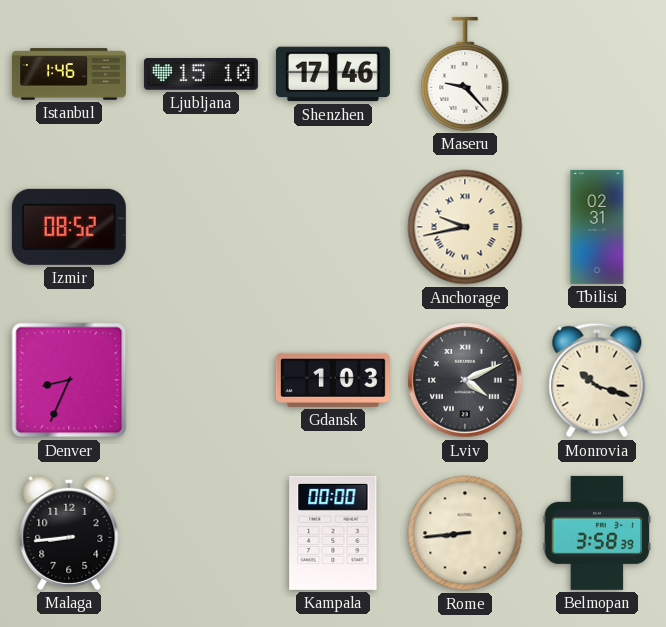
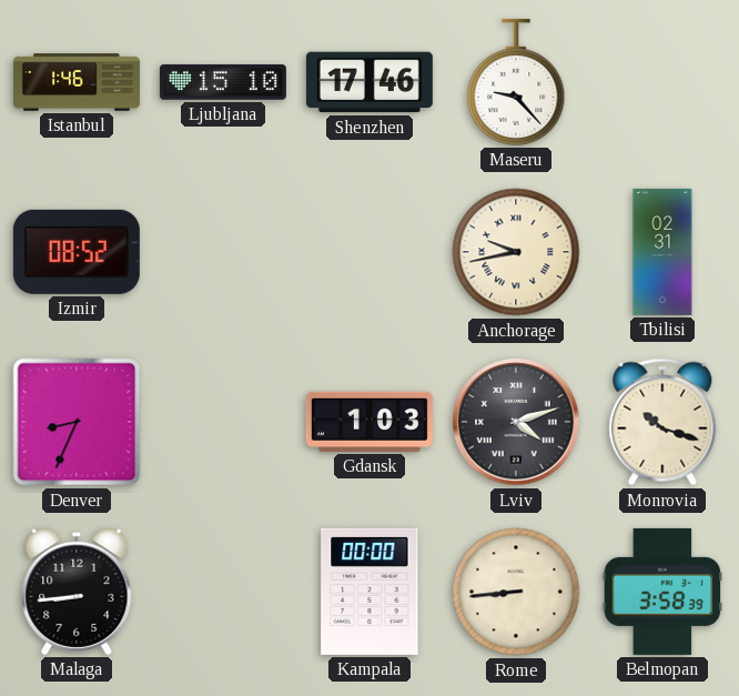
Lviv: 4:11 -> 4:12 (516, 422)
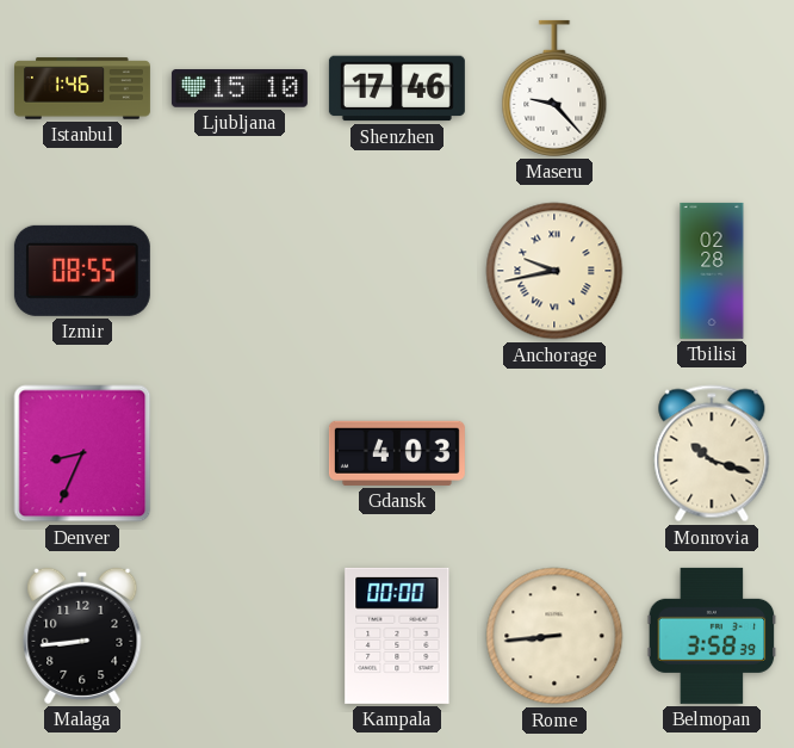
Izmir: 08:52 -> 08:55 (82, 271)
Tbilisi: 02:31 -> 02:28 (712, 271)
Gdansk: 1:03 -> 4:03 (397, 453)
Lviv: 4:12 -> none (516, 422)
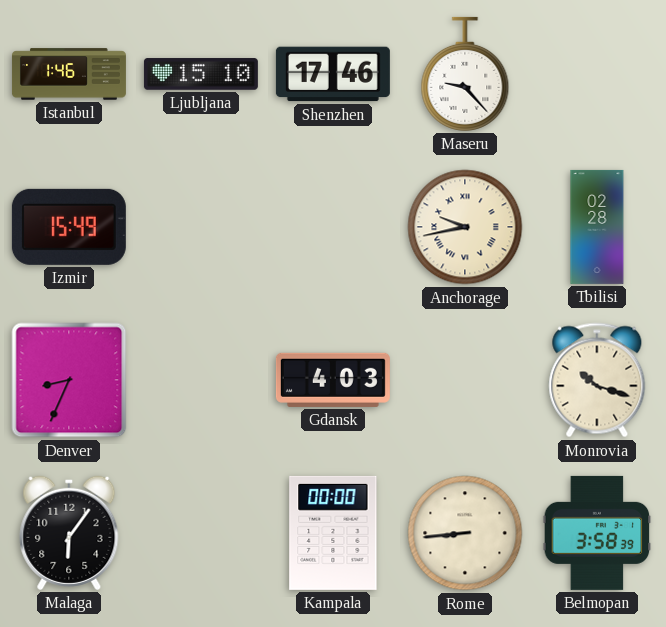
Izmir: 08:55 -> 15:49 (69, 227)
Malaga: 8:44 -> 6:06 (69, 533)
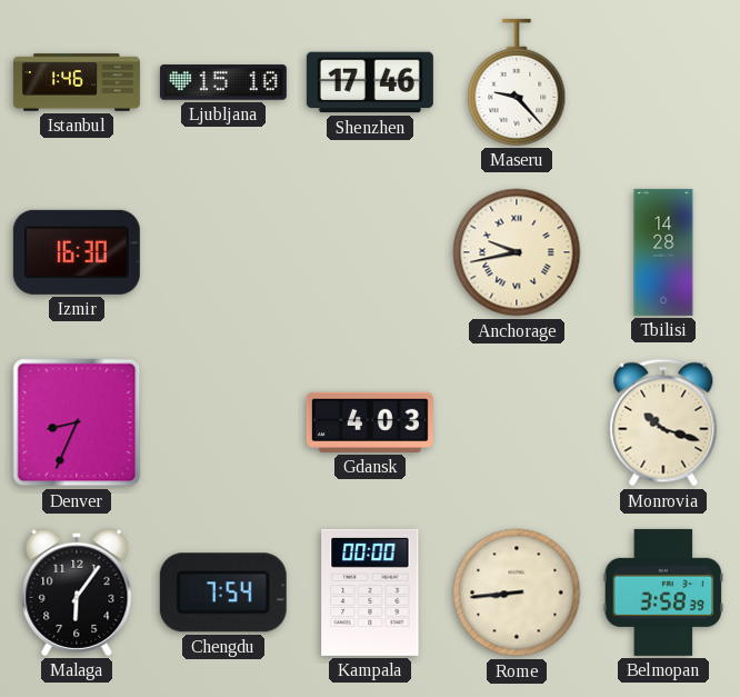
Izmir: 15:49 -> 16:30 (77, 252)
Tbilisi: 02:28 -> 14:28 (663, 252)
Chengdu: none -> 7:54 (223, 593)
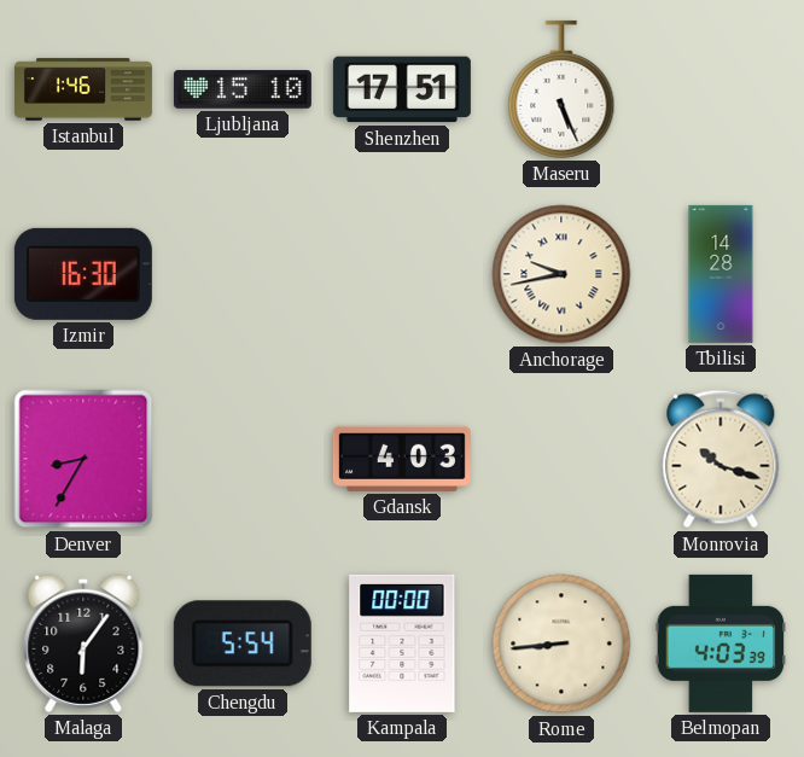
Shenzhen: 17:46 -> 17:51 (402, 89)
Maseru: 9:23 -> 5:26 (561, 89)
Denver: 8:34 -> 8:35 (83, 459)
Chengdu: 7:54 -> 5:54 (243, 644)
Belmopan: 3:58 -> 4:03 (721, 644)
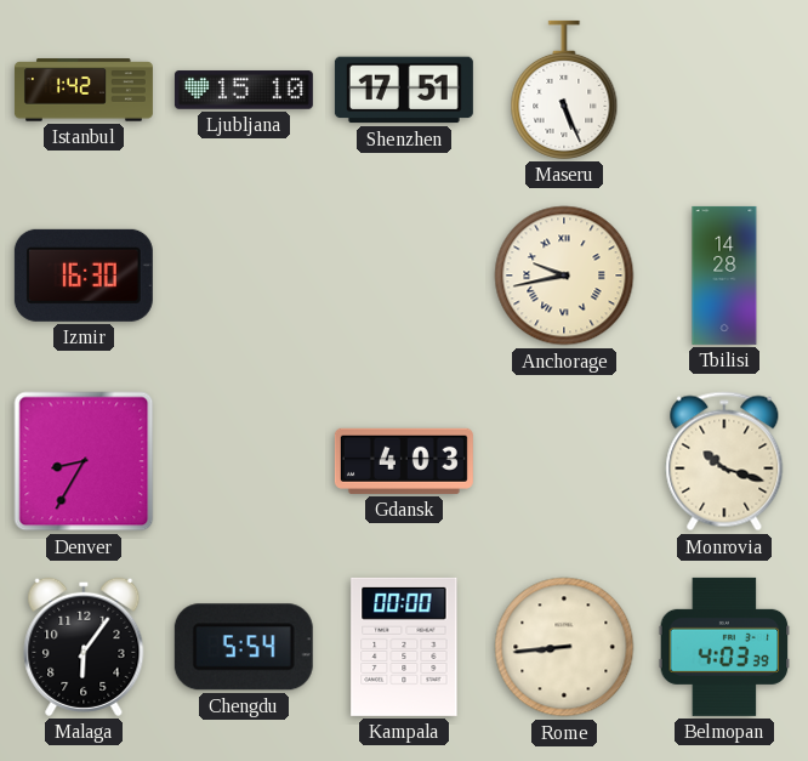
Istanbul: 1:46 -> 1:42 (84, 90)
